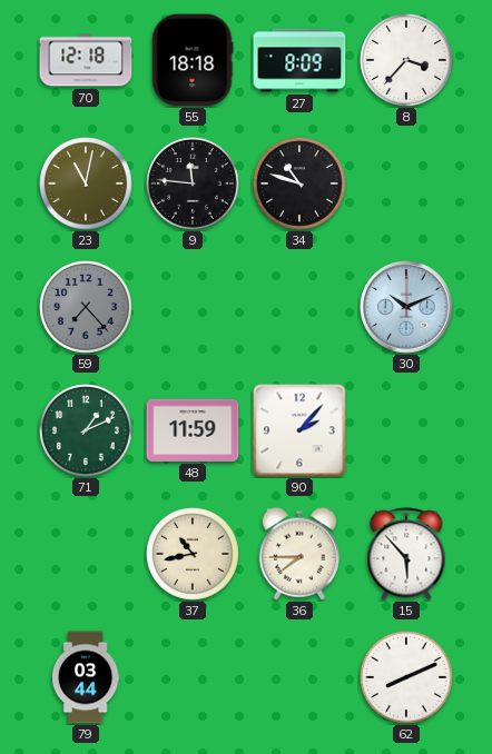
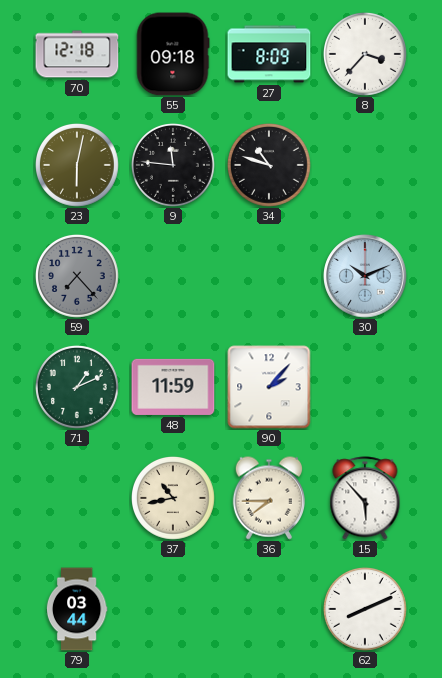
55: 18:18 -> 09:18 (173, 54)
23: 11:02 -> 6:02 (78, 166)
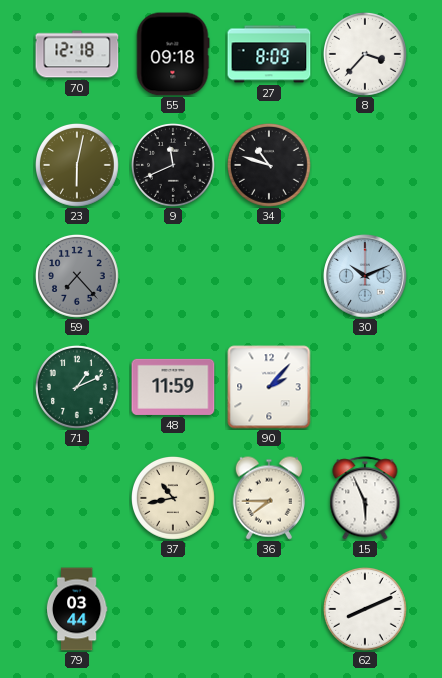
9: 11:46 -> 11:41 (174, 166)
15: 5:53 -> 5:56 (365, 498)
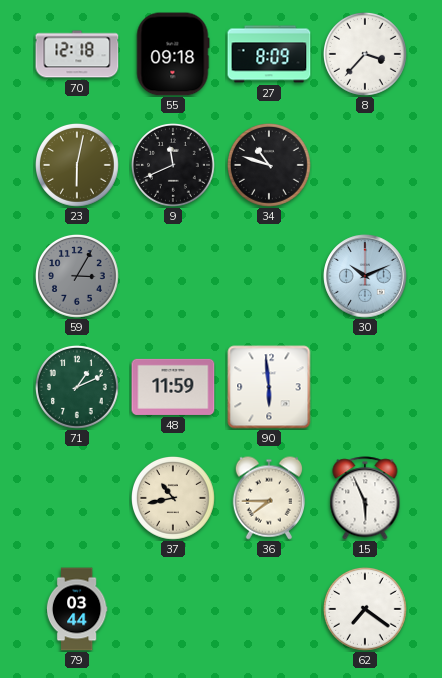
59: 7:23 -> 3:05 (78, 277)
90: 2:07 -> 5:59 (269, 387)
62: 8:11 -> 7:21 (366, 610)
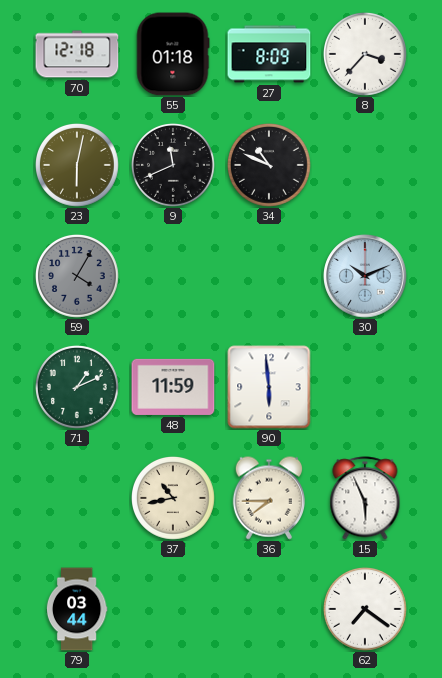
55: 09:18 -> 01:18 (173, 54)
34: 10:48 -> 10:49 (270, 166)
59: 3:05 -> 4:05 (78, 277)
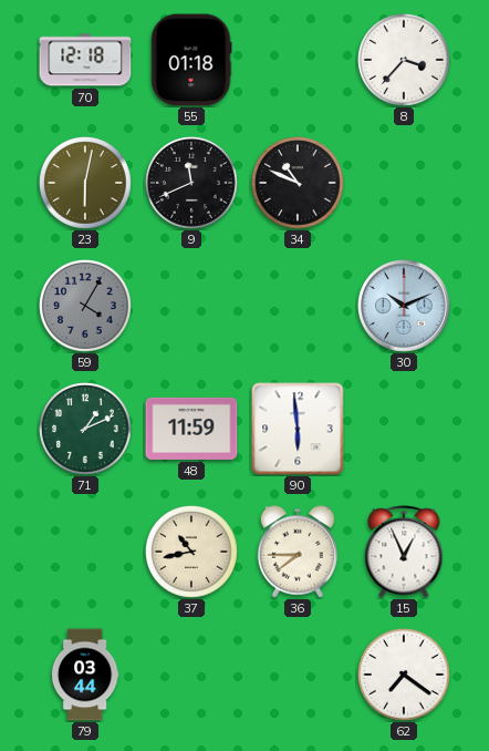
27: 8:09 -> none (269, 54)
15: 5:56 -> 12:56 (404, 552)
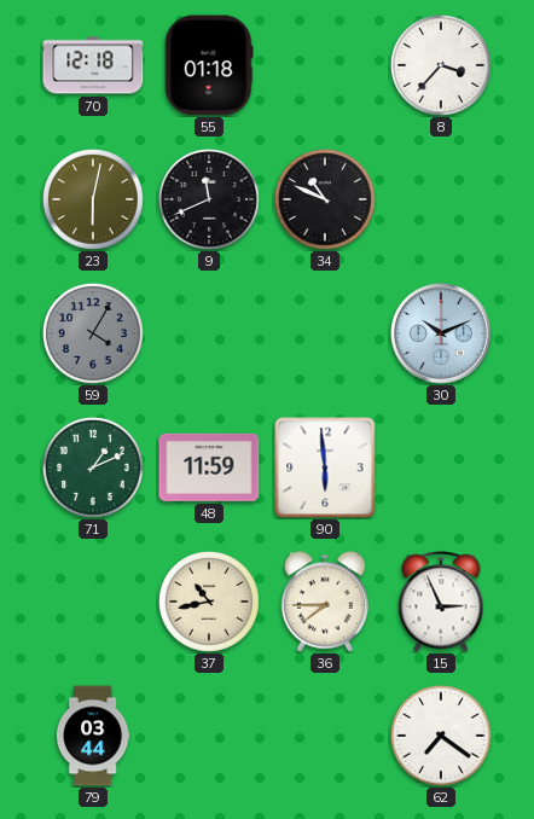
15: 12:56 -> 2:56 (441, 602)
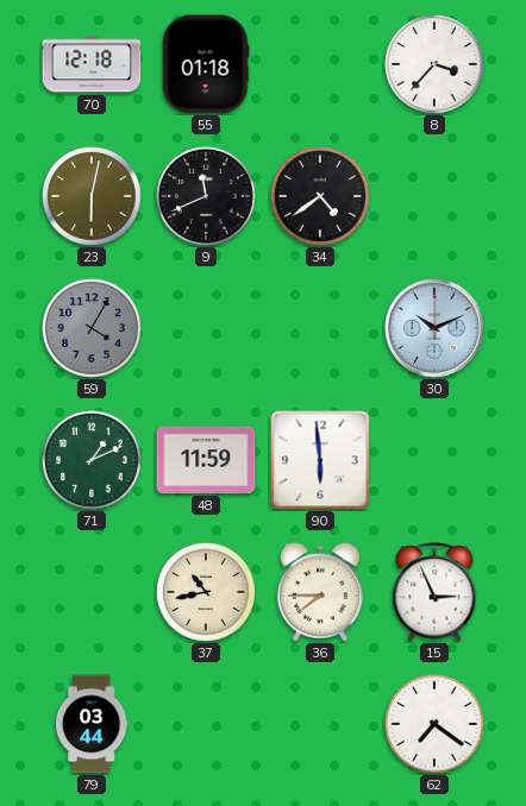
34: 10:49 -> 4:39 (321, 197)
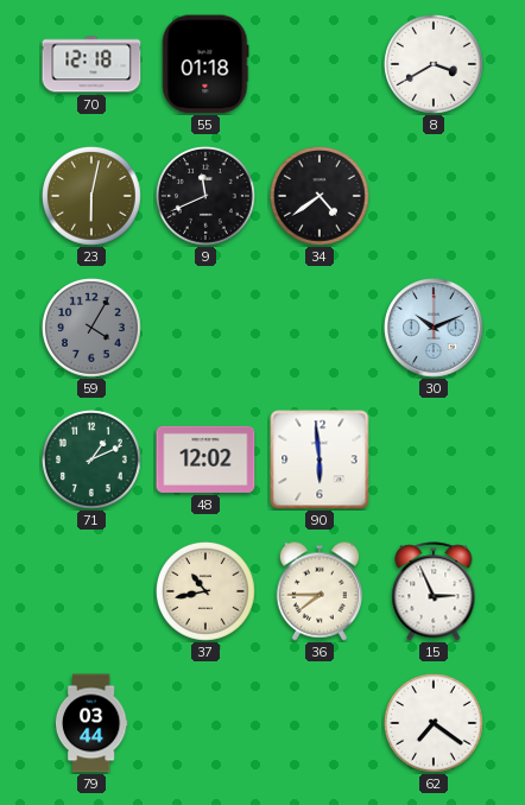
8: 3:37 -> 3:40 (435, 65)
48: 11:59 -> 12:02 (205, 459)
